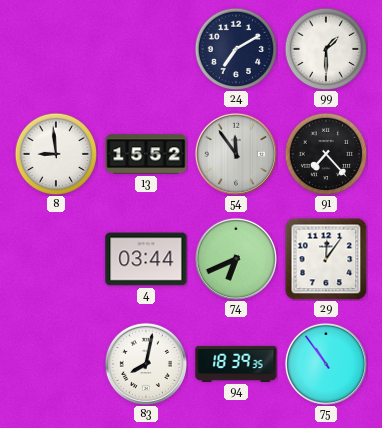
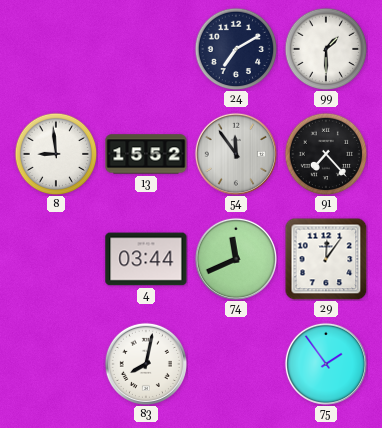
74: 6:41 -> 11:41 (236, 259)
94: 18:39 -> none (236, 364)
75: 10:54 -> 1:54 (326, 364)
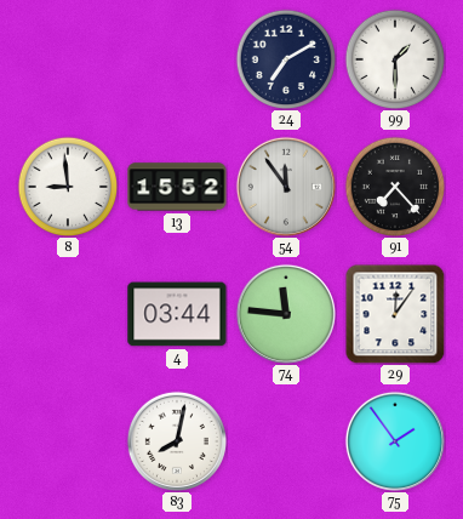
74: 11:41 -> 11:46 (286, 314)
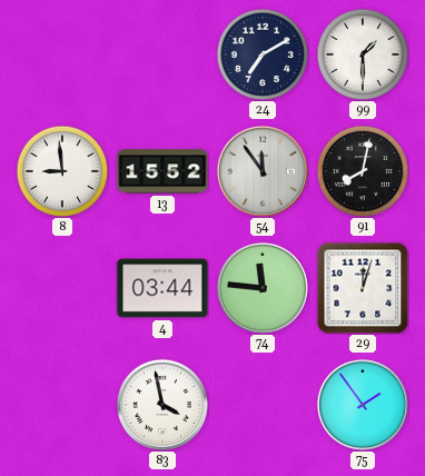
91: 7:23 -> 8:02 (363, 171)
29: 12:06 -> 12:03 (363, 288)
83: 8:02 -> 3:58 (162, 405)
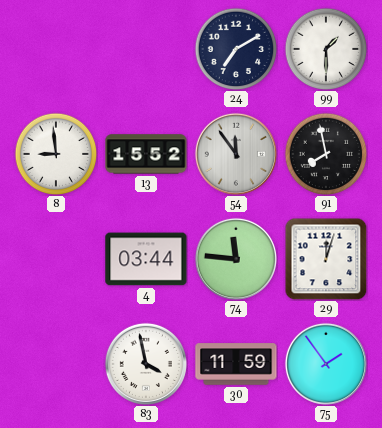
91: 8:02 -> 7:58 (326, 154)
30: none -> 11:59 (236, 364)
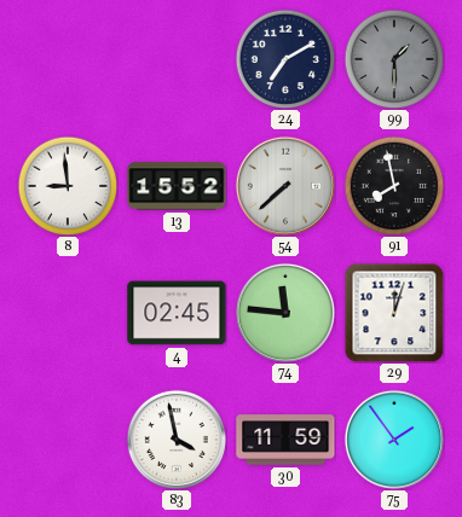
99 dial: white -> grey (394, 59)
54: 11:54 -> 7:38 (285, 186)
4: 03:44 -> 02:45 (177, 313)
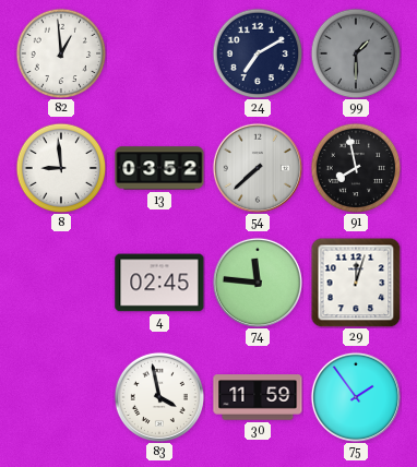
82: none -> 12:59 (61, 53)
13: 15:52 -> 03:52 (159, 168)
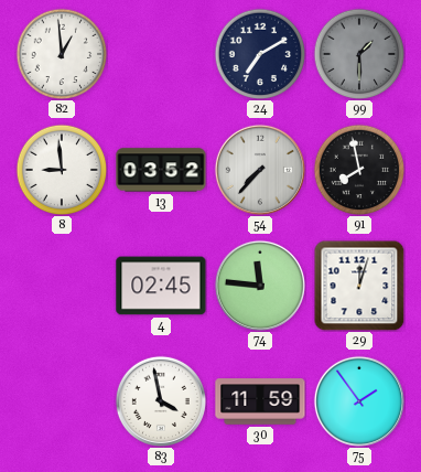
54: 7:38 -> 7:37 (260, 170)
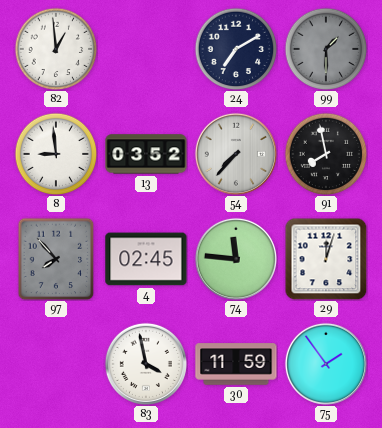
97: none -> 7:53 (56, 259)
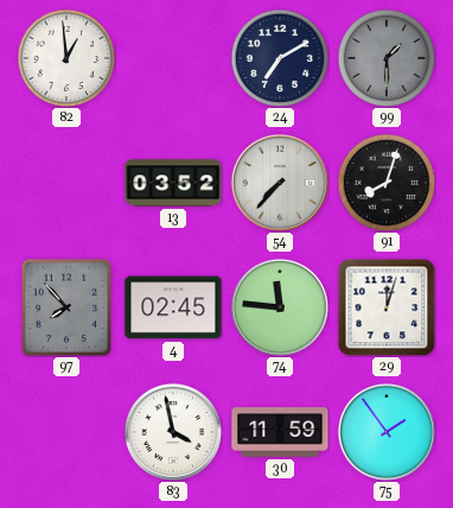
8: 8:59 -> none (56, 154)
91: 7:58 -> 8:03 (387, 183)
